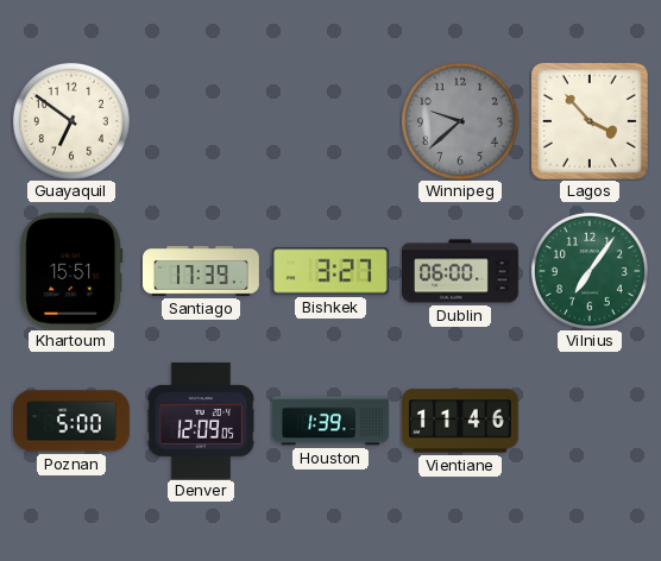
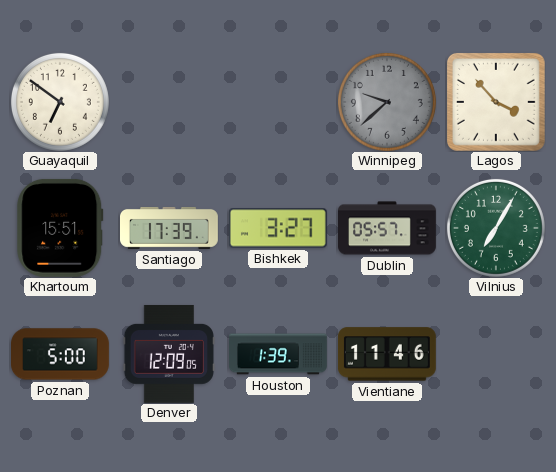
Dublin: 06:00 -> 05:57 (388, 228)
Vilnius: 7:06 -> 7:05 (496, 228)
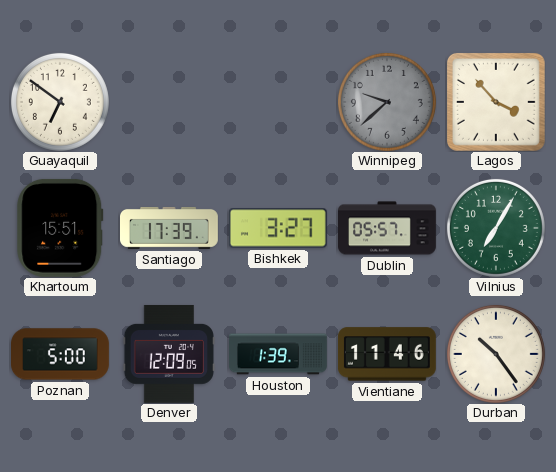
Durban: none -> 10:24 (496, 354)
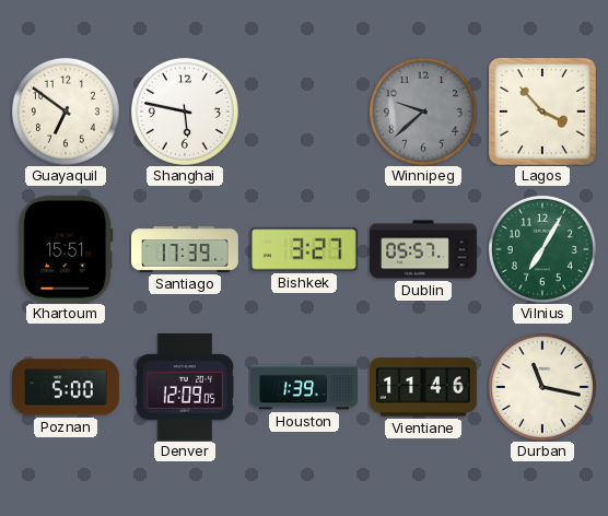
Shanghai: none -> 5:47 (185, 112)
Durban: 10:24 -> 11:17 (542, 387)
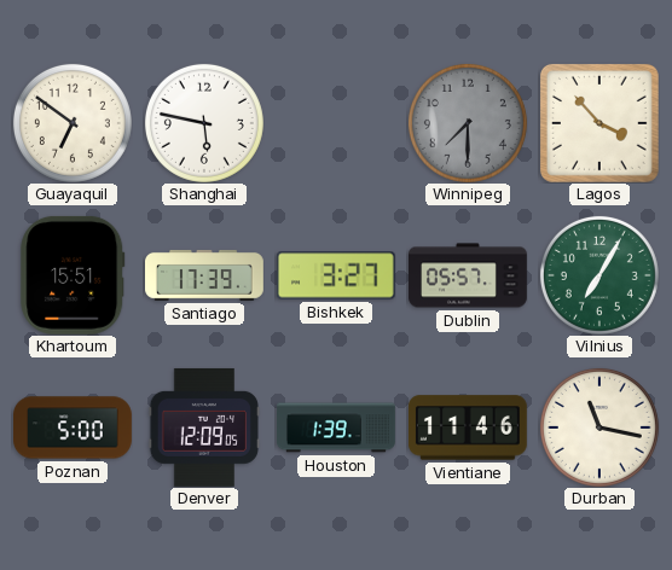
Winnipeg: 9:38 -> 7:30 (468, 123)
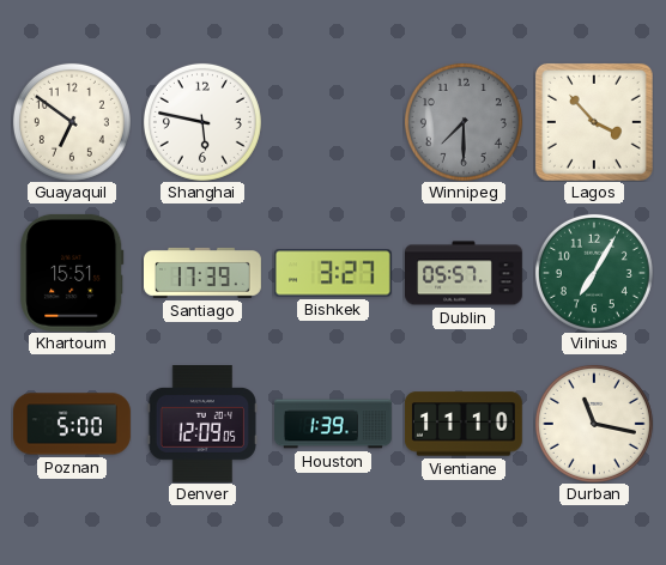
Vientiane: 11:46 -> 11:10 (464, 424)
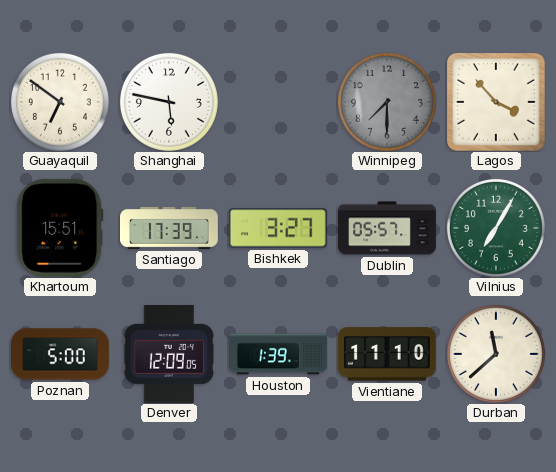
Durban: 11:17 -> 11:38 (496, 354)
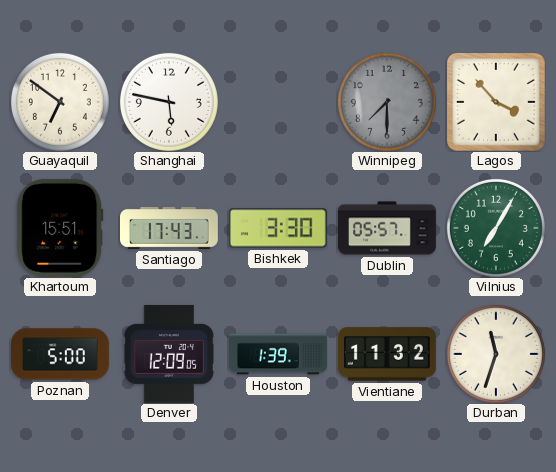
Santiago: 17:39 -> 17:43 (170, 228)
Bishkek: 3:27 -> 3:30 (278, 228)
Vientiane: 11:10 -> 11:32 (387, 354)
Durban: 11:38 -> 11:33 (496, 354)
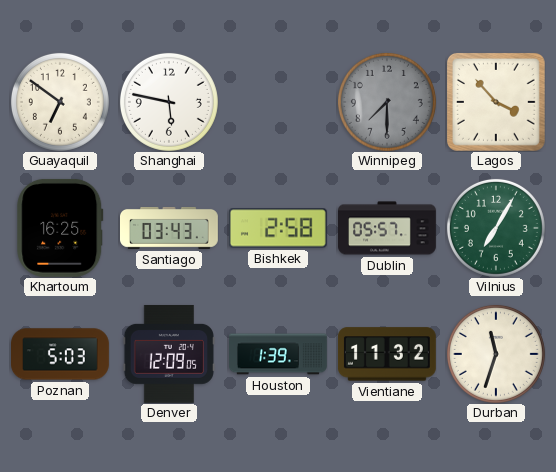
Khartoum: 15:51 -> 16:25 (60, 228)
Santiago: 17:43 -> 03:43 (170, 228)
Bishkek: 3:30 -> 2:58 (278, 228)
Poznan: 5:00 -> 5:03 (61, 354)
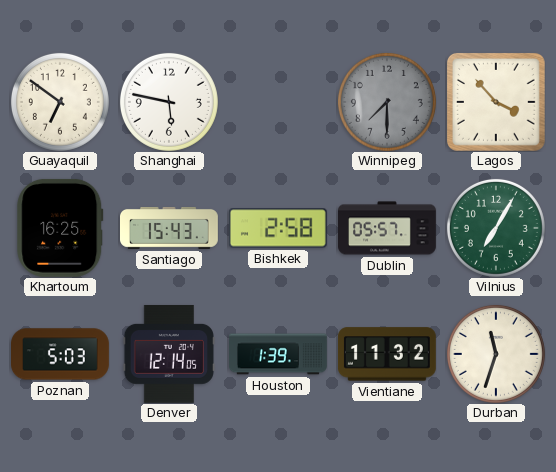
Santiago: 03:43 -> 15:43 (170, 228)
Denver: 12:09 -> 12:14 (169, 354)
